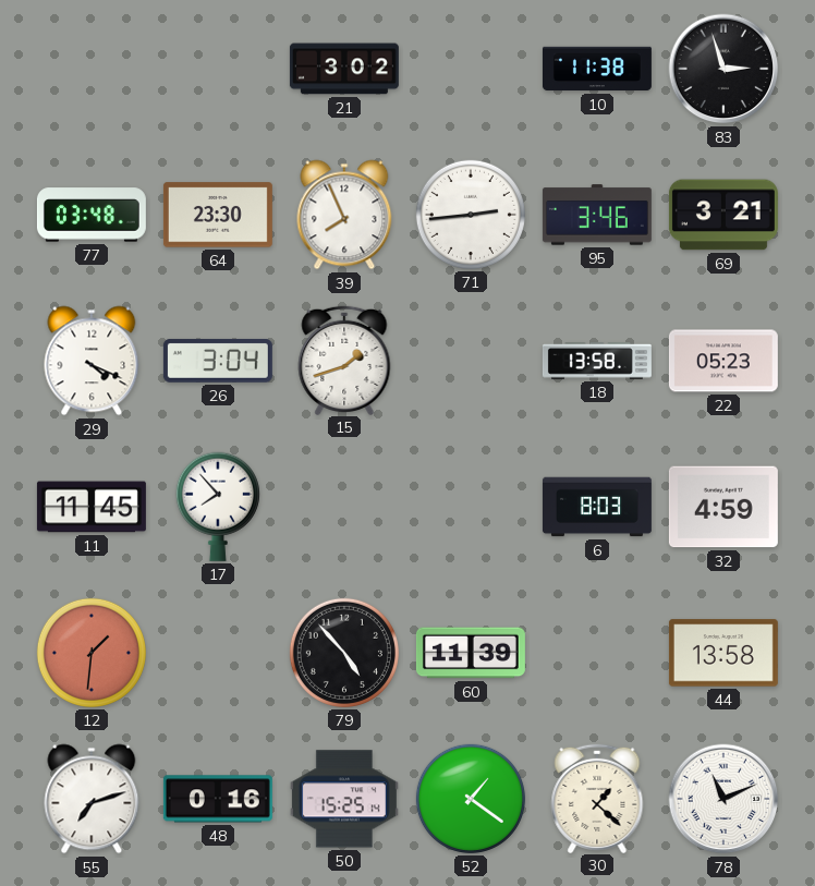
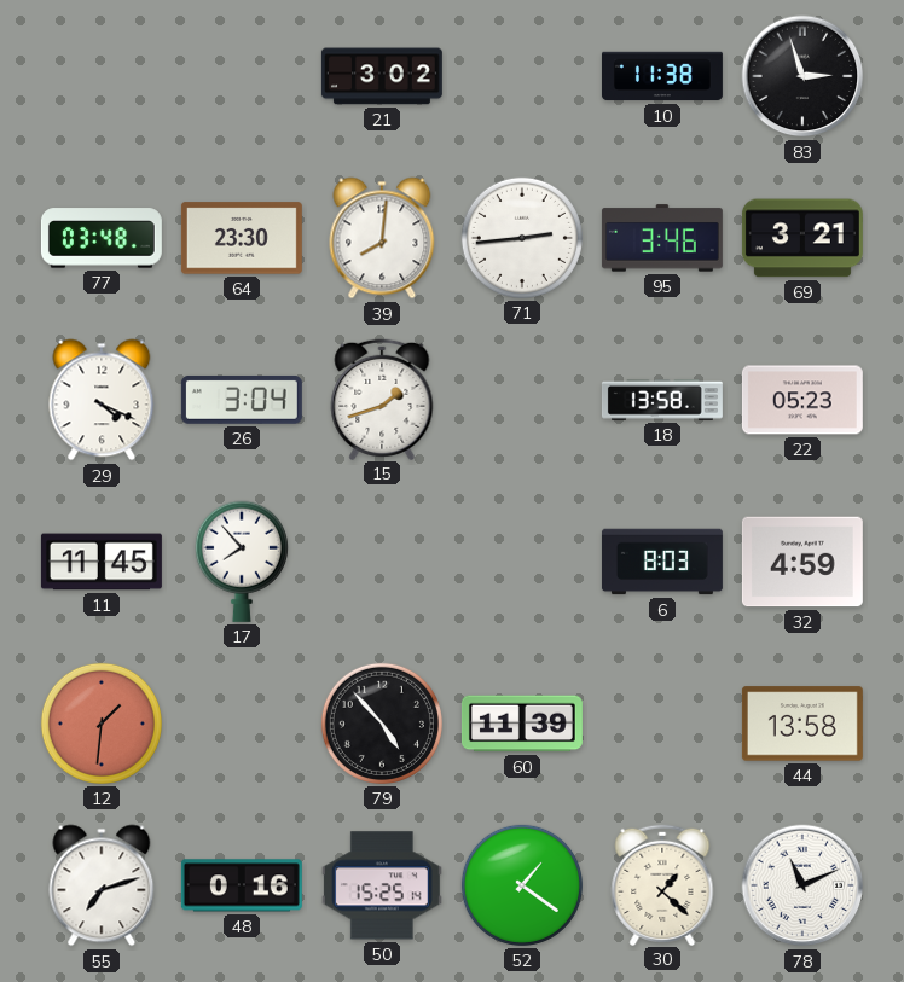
39: 7:56 -> 8:01 (382, 238)
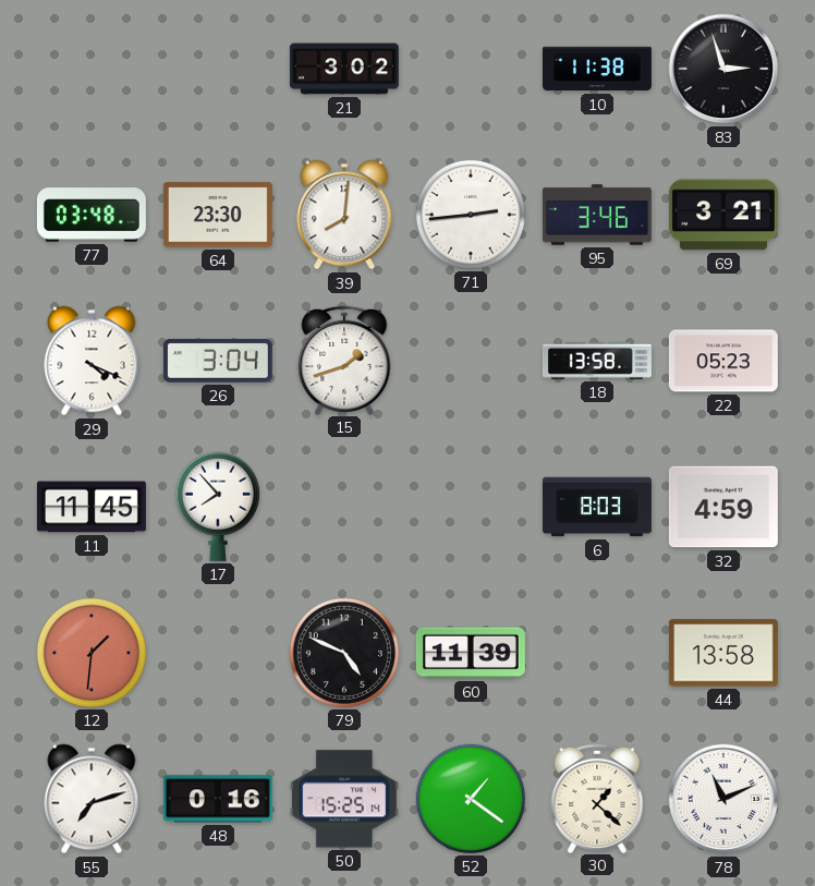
79: 4:53 -> 4:49 (344, 653)
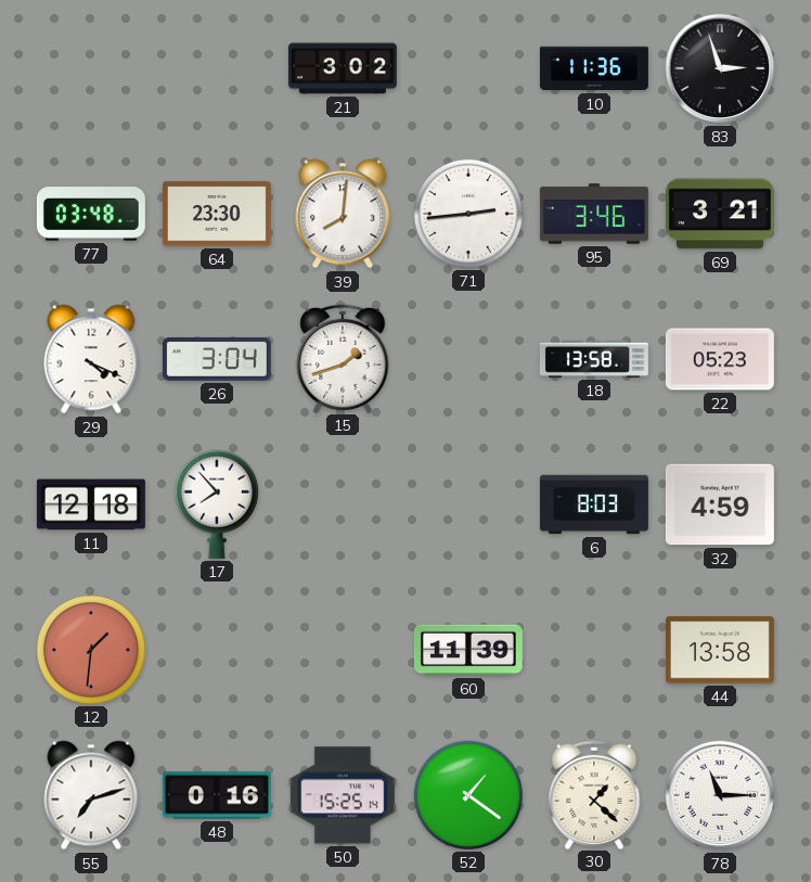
10: 11:38 -> 11:36 (594, 68)
11: 11:45 -> 12:18 (91, 504)
79: 4:49 -> none (344, 653)
78: 11:11 -> 11:15 (720, 795)
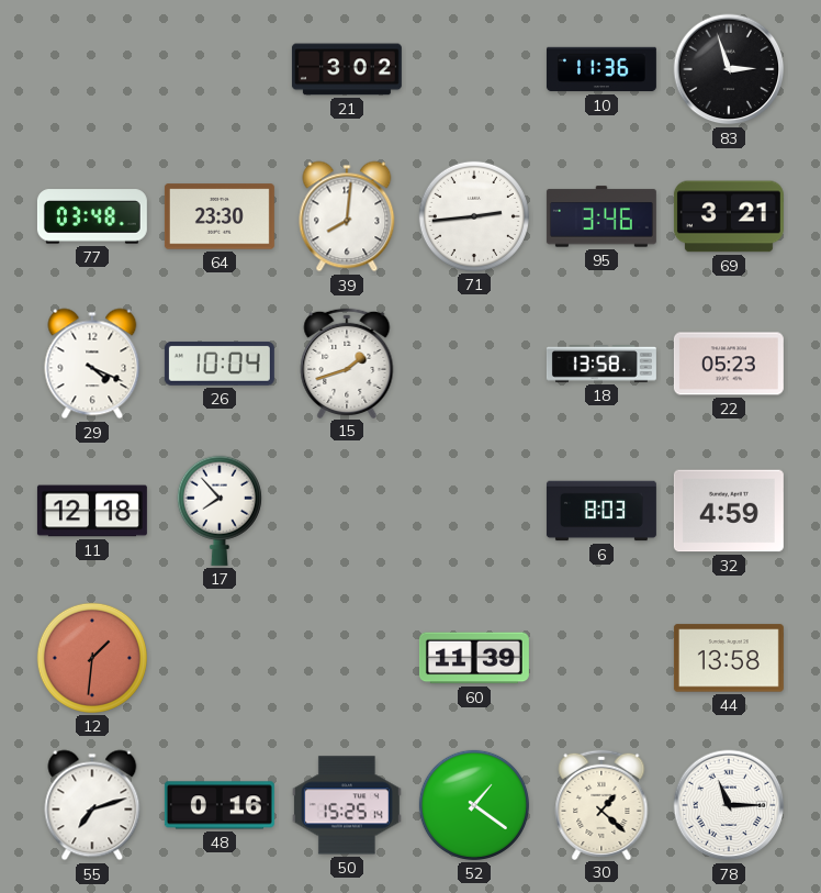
26: 3:04 -> 10:04 (220, 364)
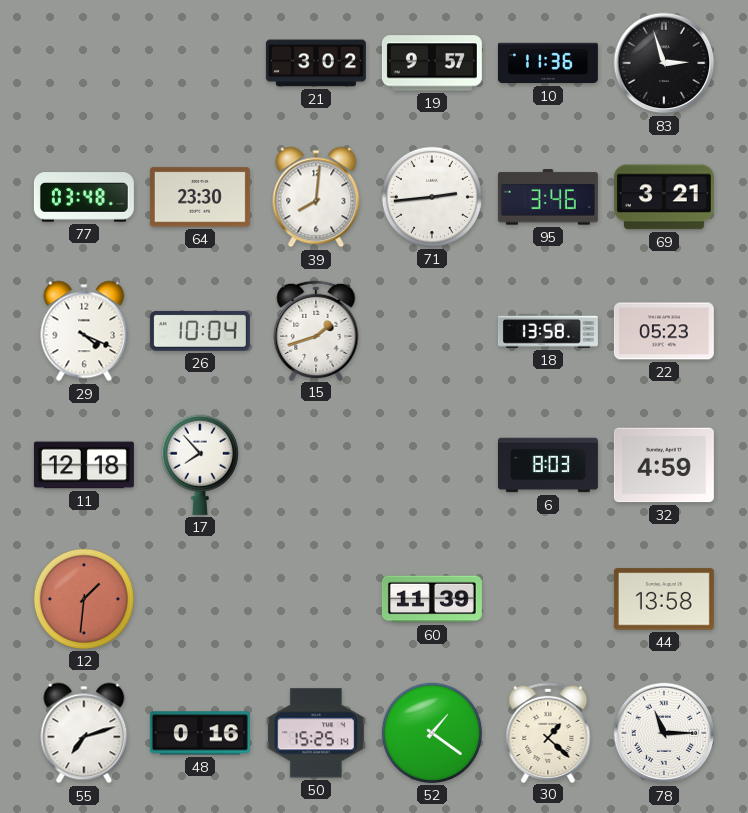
19: none -> 9:57 (432, 63)
